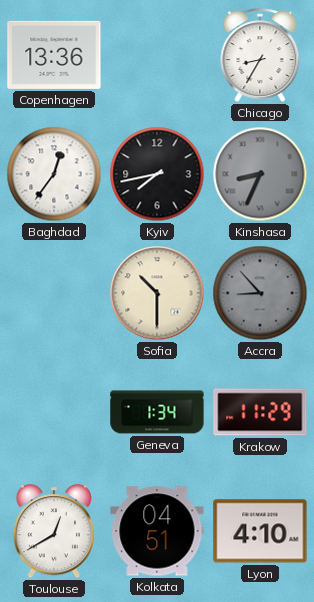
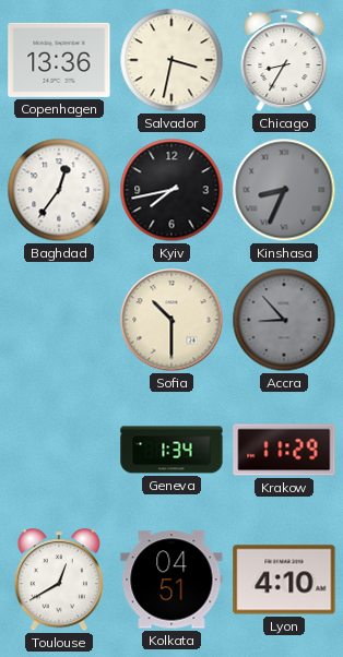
Salvador: none -> 3:32 (171, 60)
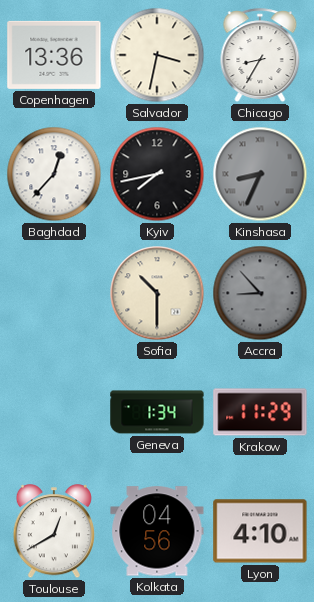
Baghdad: 12:36 -> 12:37 (54, 174)
Kolkata: 04:51 -> 04:56 (157, 531)
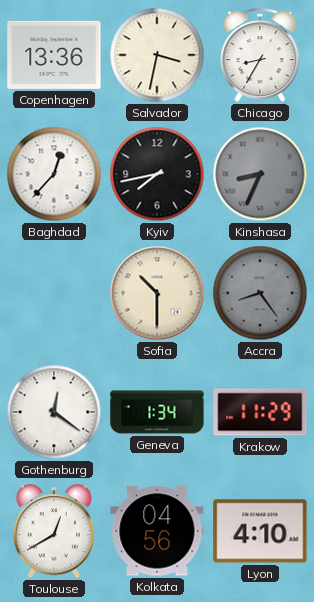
Accra: 8:53 -> 8:24 (260, 293)
Gothenburg: none -> 12:21 (54, 412)
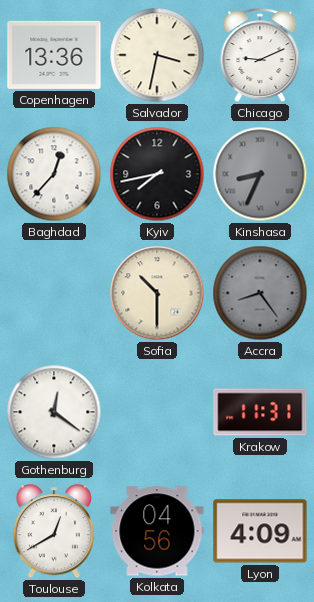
Chicago: 8:35 -> 9:11 (260, 56)
Geneva: 1:34 -> none (157, 412)
Krakow: 11:29 -> 11:31 (260, 412)
Lyon: 4:10 -> 4:09 (260, 531)
